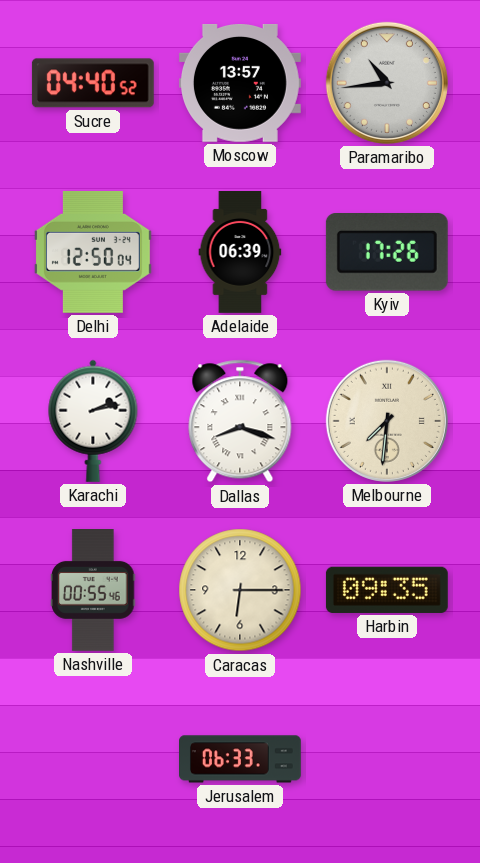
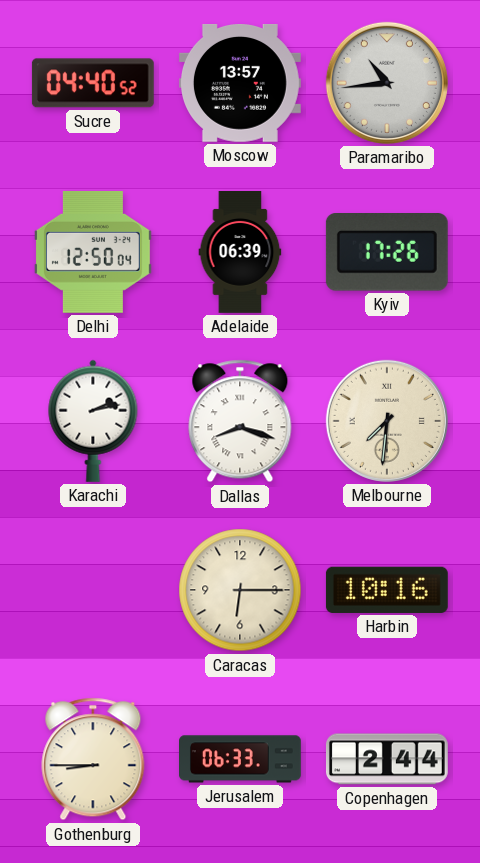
Nashville: 00:55 -> none (93, 591)
Harbin: 09:35 -> 10:16 (387, 590)
Gothenburg: none -> 8:45 (93, 759)
Copenhagen: none -> 2:44 (387, 759)
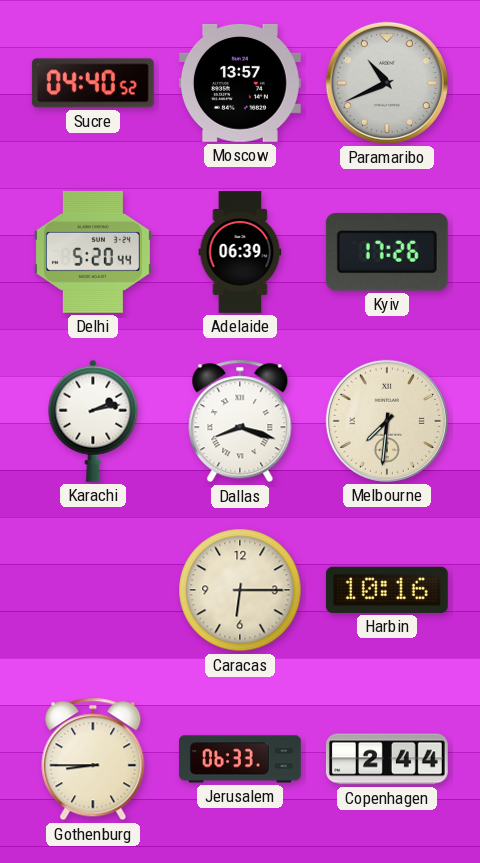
Paramaribo: 10:44 -> 10:41 (387, 83)
Delhi: 12:50 -> 5:20 (93, 252)
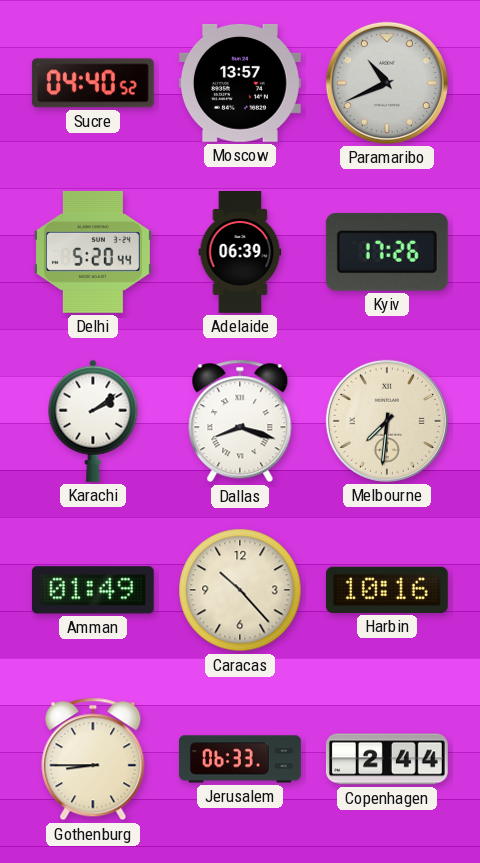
Karachi: 2:13 -> 2:09 (93, 421)
Amman: none -> 01:49 (93, 590)
Caracas: 6:15 -> 10:23 (240, 590)
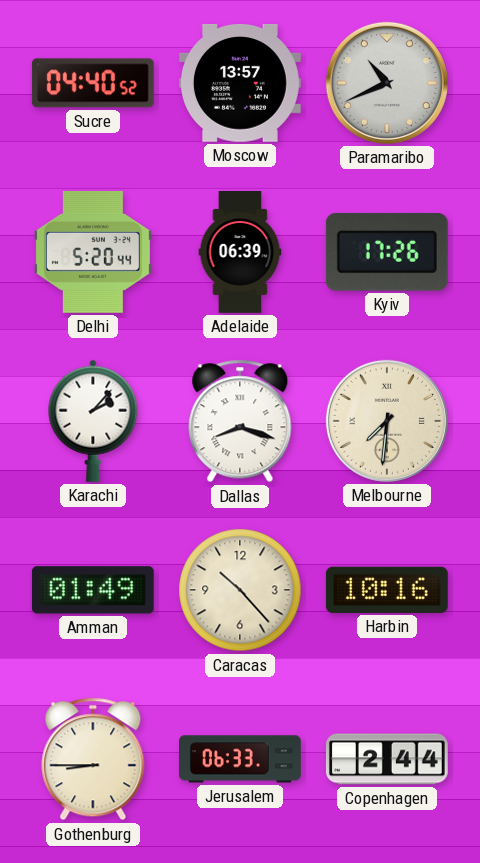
Karachi: 2:09 -> 2:07 (93, 421)
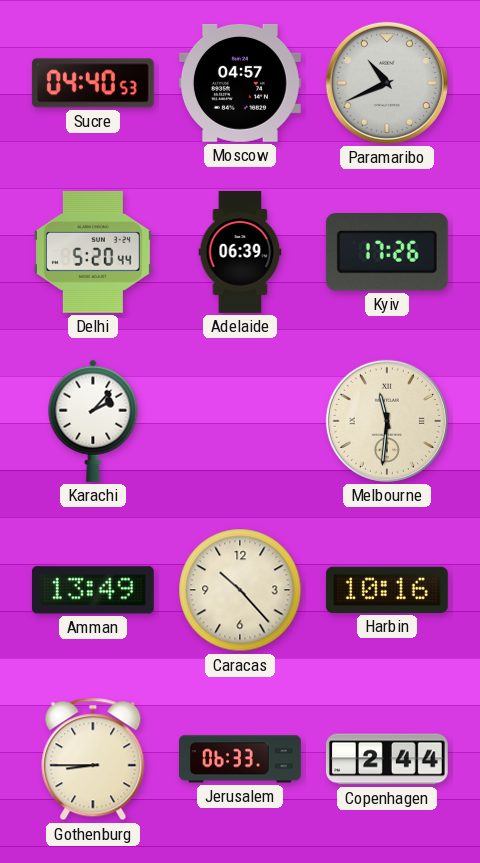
Sucre: 04:40:52 -> 04:40:53 (93, 83)
Moscow: 13:57 -> 04:57 (240, 84)
Dallas: 8:18 -> none (240, 421)
Melbourne: 7:31 -> 11:31 (387, 421)
Amman: 01:49 -> 13:49 (93, 590)
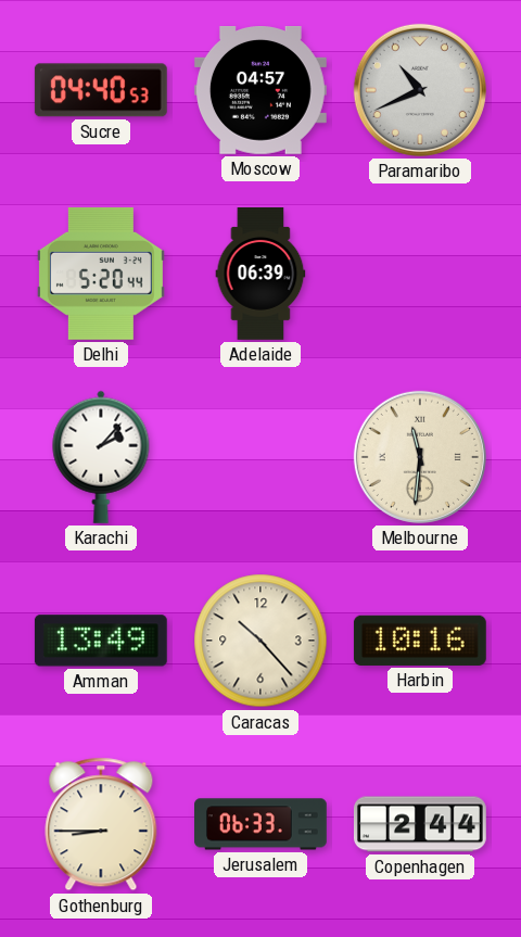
Kyiv: 17:26 -> none (387, 253)
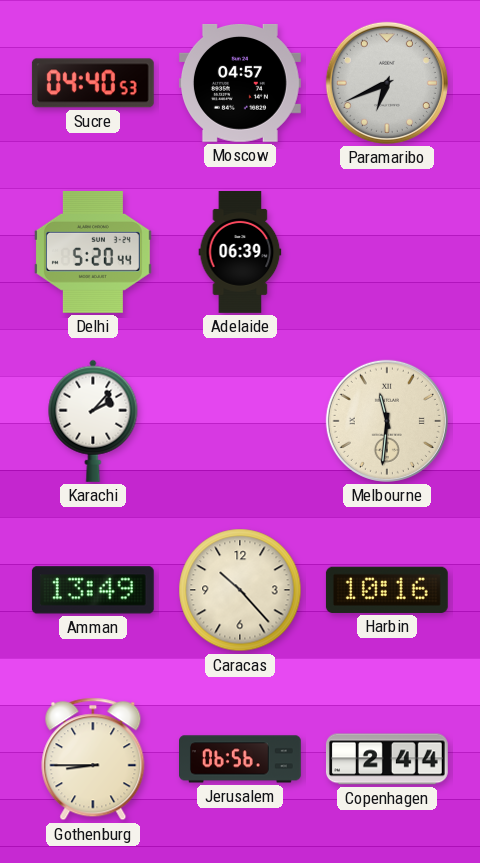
Paramaribo: 10:41 -> 6:41 (387, 83)
Jerusalem: 06:33 -> 06:56 (241, 759)
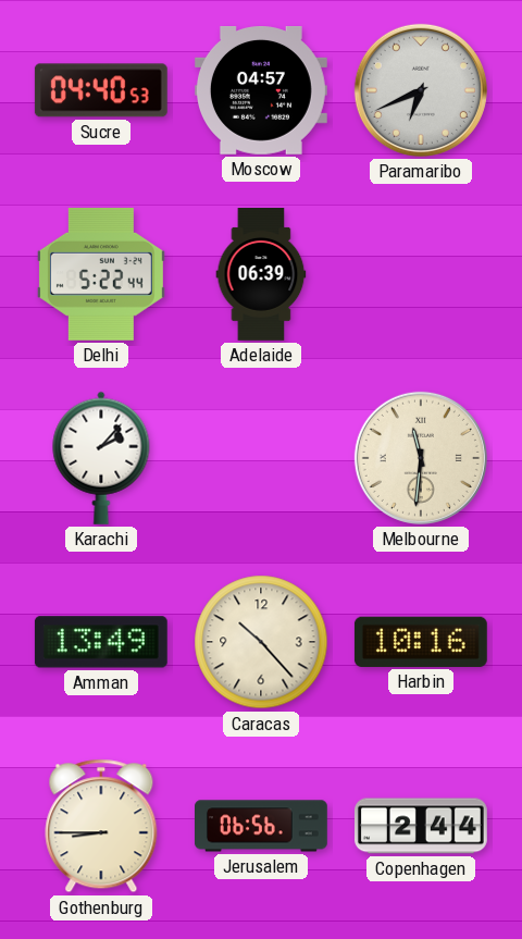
Delhi: 5:20 -> 5:22 (101, 274)
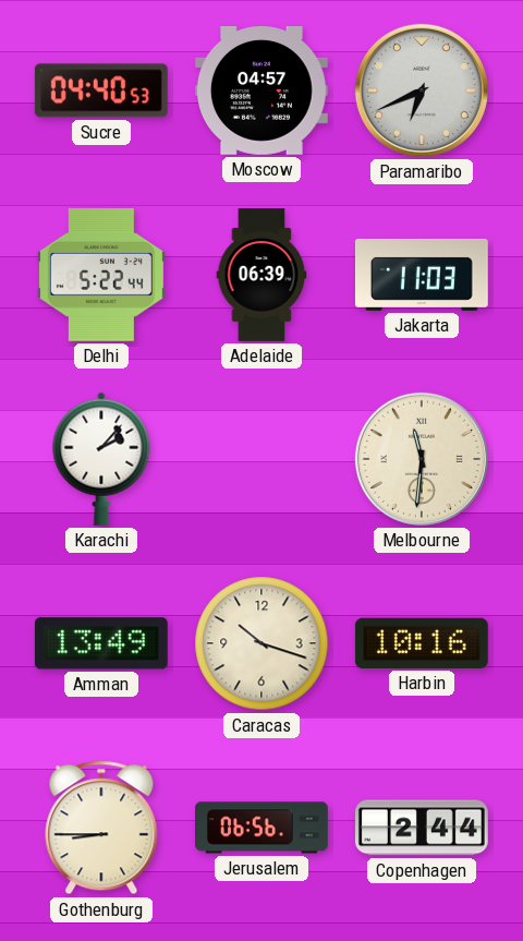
Jakarta: none -> 11:03 (422, 275)
Caracas: 10:23 -> 10:18 (261, 643)
